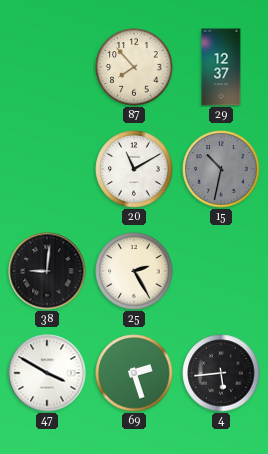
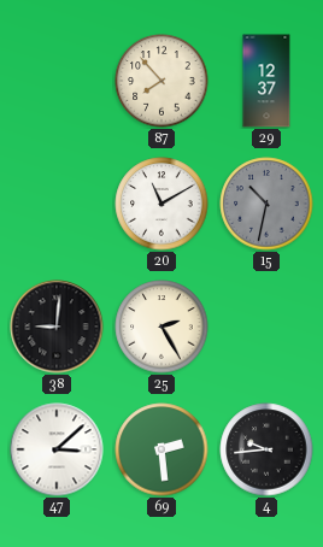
47: 3:50 -> 3:08 (57, 449)
69: 2:27 -> 2:29 (161, 449)
4: 5:44 -> 9:44 (266, 449)
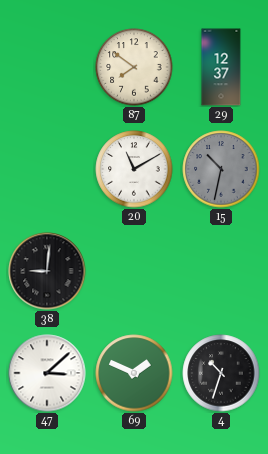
87: 7:53 -> 7:51 (134, 67)
25: 2:25 -> none (161, 327)
69: 2:29 -> 1:49 (134, 373)
4: 9:44 -> 10:33 (221, 373)
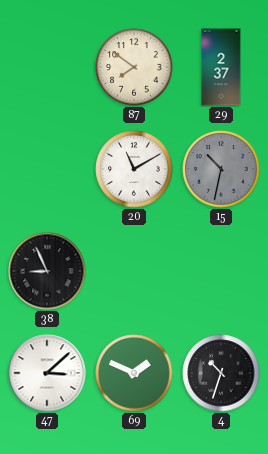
29: 12:37 -> 2:37 (221, 67)
38: 9:01 -> 8:56 (47, 271)
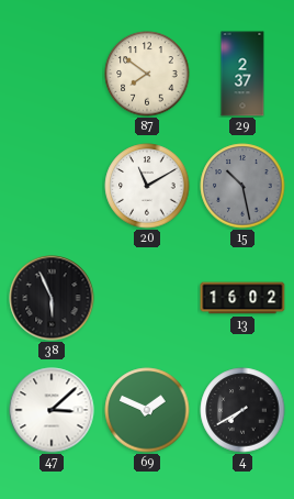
15: 10:32 -> 10:28 (242, 186)
38: 8:56 -> 5:56 (52, 298)
13: none -> 16:02 (242, 298)
4: 10:33 -> 7:40 (242, 410)
